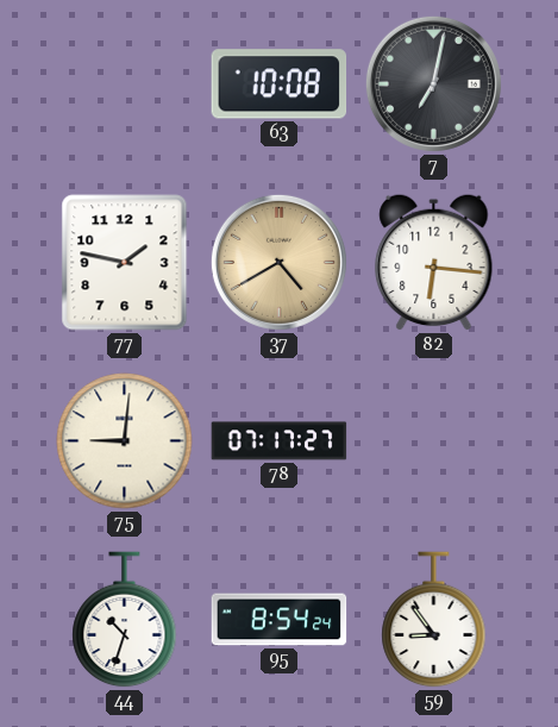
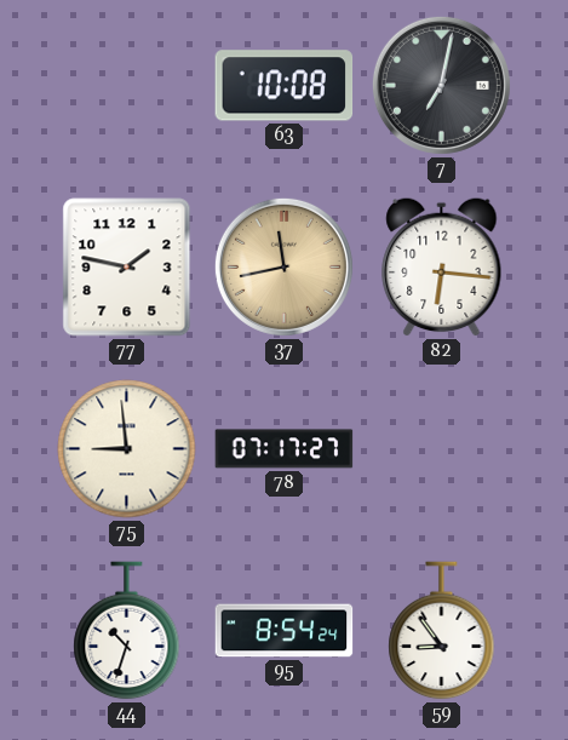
37: 4:40 -> 11:43 (283, 266)
75: 9:01 -> 8:59 (127, 449)
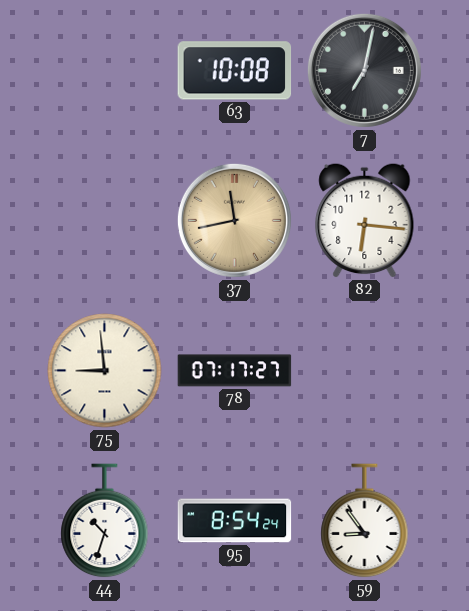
77: 1:47 -> none (127, 268)
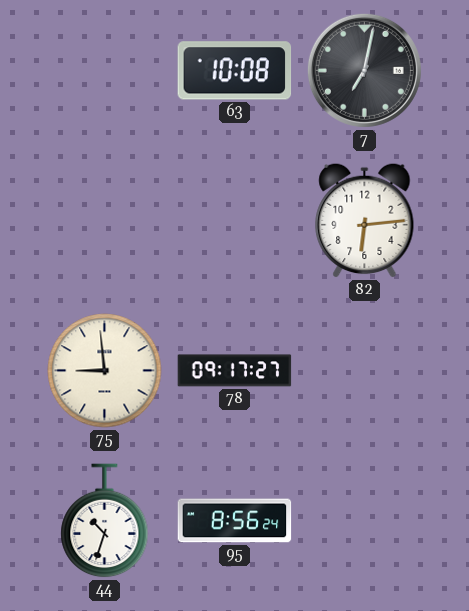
37: 11:43 -> none (234, 220)
82: 6:16 -> 6:14 (365, 220)
78: 07:17 -> 09:17 (235, 371)
95: 8:54 -> 8:56 (235, 521)
59: 8:54 -> none (365, 521)
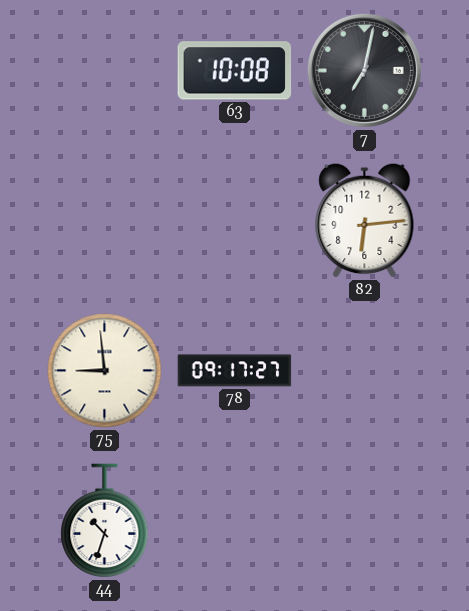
95: 8:56 -> none (235, 521)
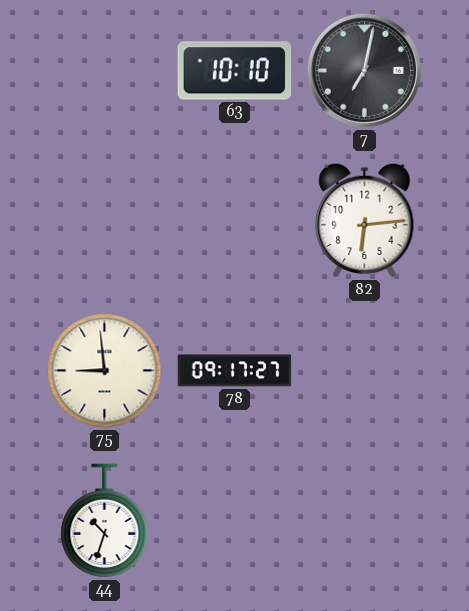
63: 10:08 -> 10:10 (235, 71)
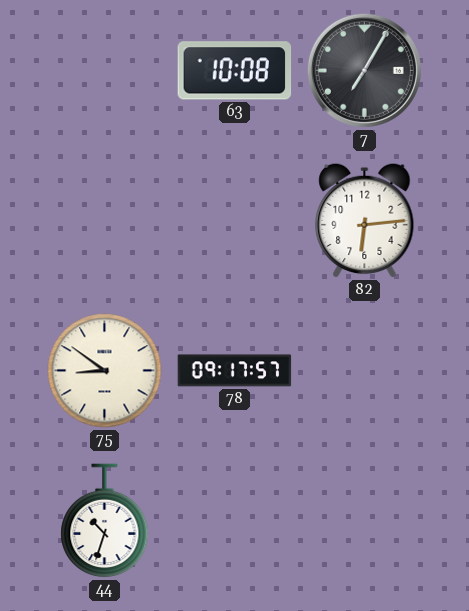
63: 10:10 -> 10:08 (235, 71)
7: 7:02 -> 7:05 (364, 70)
75: 8:59 -> 8:51 (105, 371)
78: 09:17:27 -> 09:17:57 (235, 371)
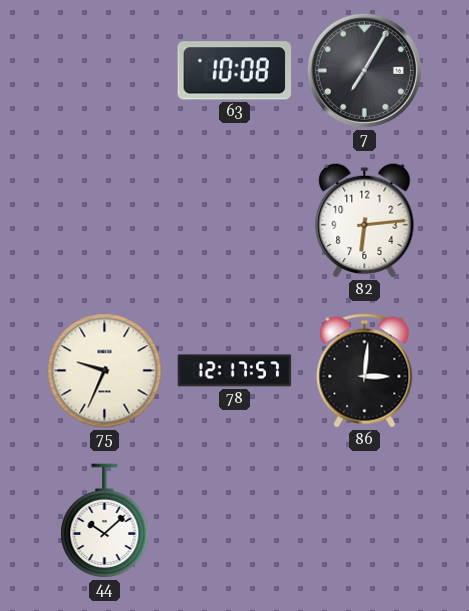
75: 8:51 -> 9:34 (105, 371)
78: 09:17 -> 12:17 (235, 371)
86: none -> 3:01 (365, 371)
44: 10:33 -> 10:08 (105, 521)
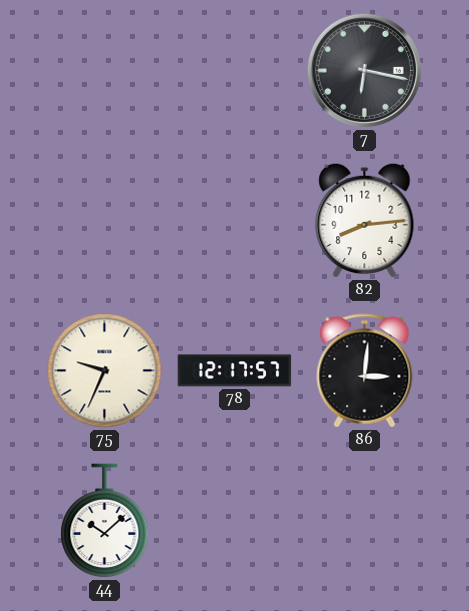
63: 10:08 -> none (235, 71)
7: 7:05 -> 6:17 (364, 70)
82: 6:14 -> 8:14 (365, 220)
